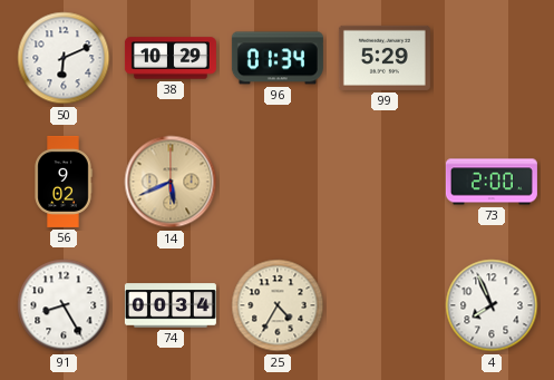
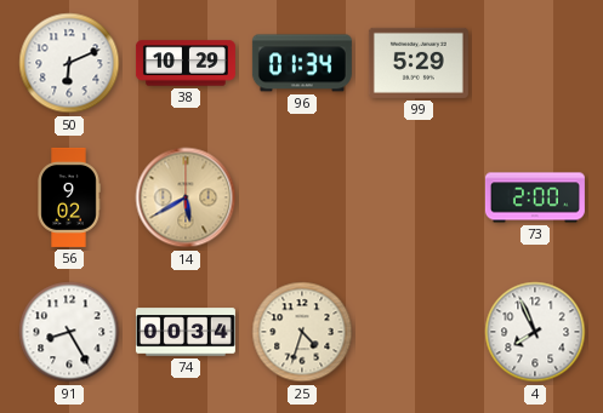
14: 5:41 -> 5:40 (186, 197)
25: 4:35 -> 4:33 (302, 332)
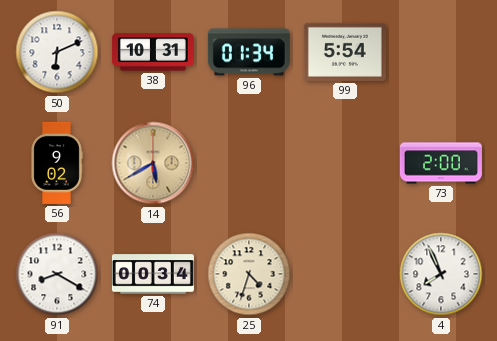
38: 10:29 -> 10:31 (153, 52)
99: 5:29 -> 5:54 (345, 52)
91: 8:25 -> 8:20 (57, 274)
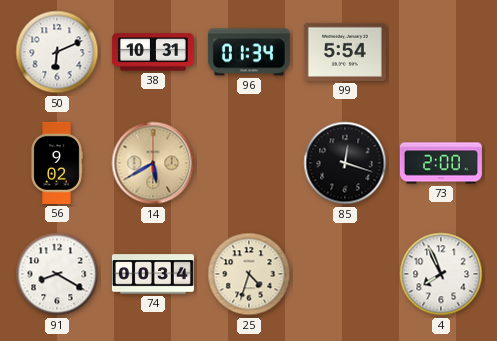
85: none -> 12:18 (345, 163)
